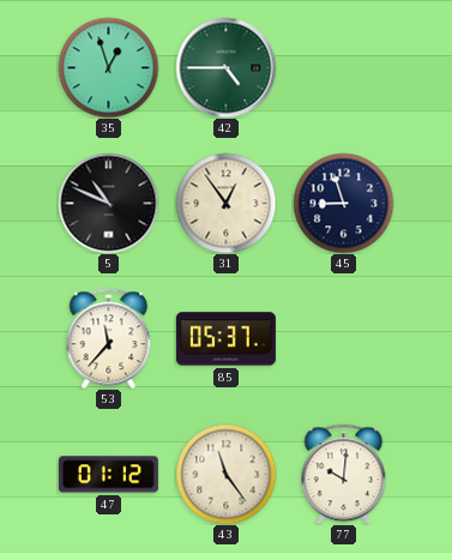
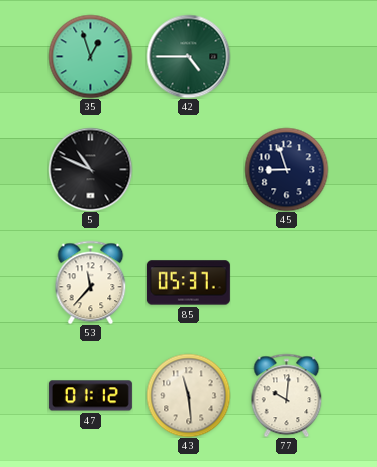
31: 12:54 -> none (225, 203)
43: 11:24 -> 11:29 (188, 395)
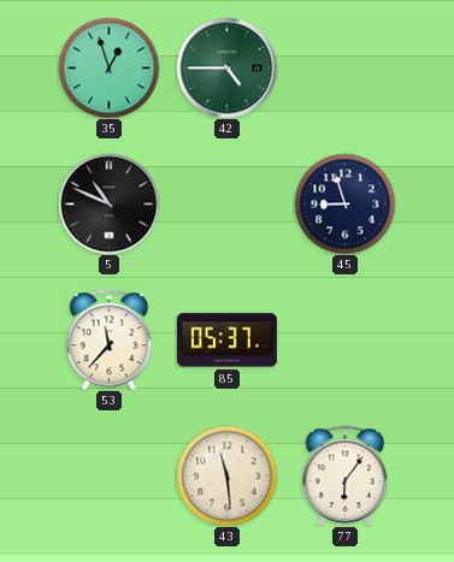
47: 01:12 -> none (90, 396)
77: 10:01 -> 6:06 (346, 475)
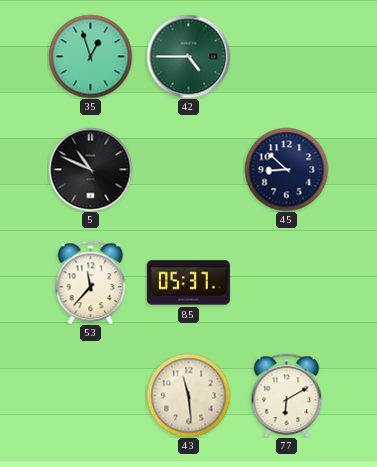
45: 8:57 -> 8:52 (286, 169)
77: 6:06 -> 6:10 (287, 395)
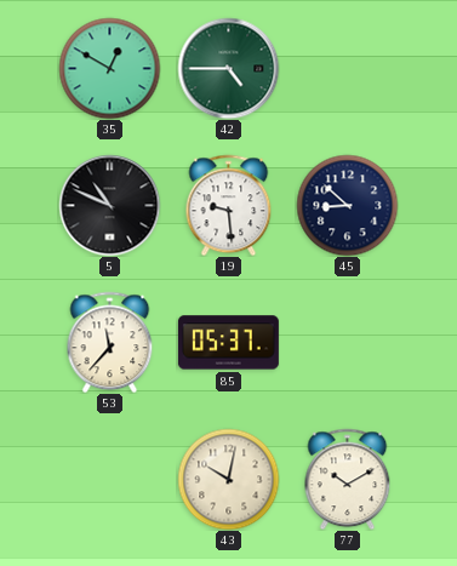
35: 12:57 -> 12:50 (109, 68)
19: none -> 9:29 (229, 205)
43: 11:29 -> 10:02 (228, 479)
77: 6:10 -> 10:10 (348, 479)
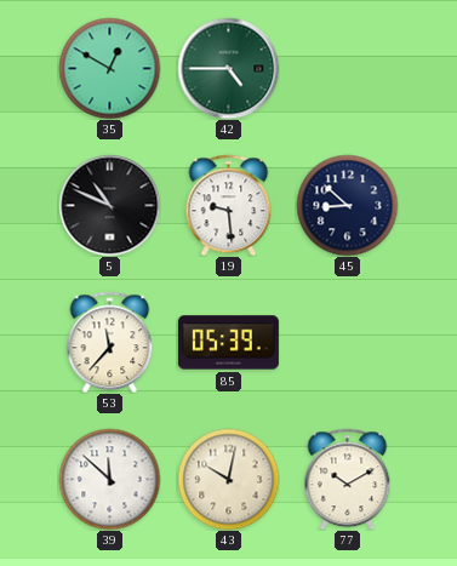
85: 05:37 -> 05:39 (228, 343)
39: none -> 11:52 (109, 479)
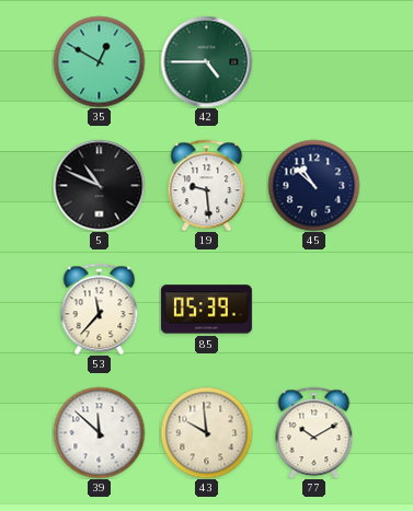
45: 8:52 -> 10:52 (313, 185)
43: 10:02 -> 9:59 (206, 432)
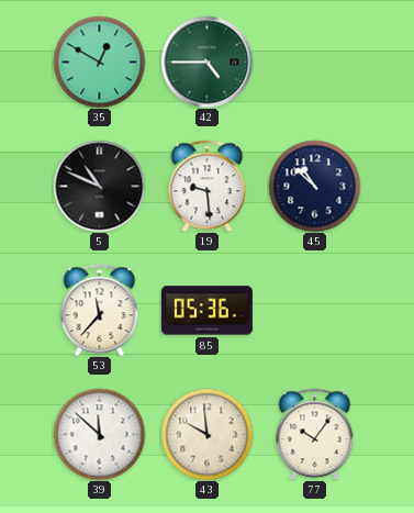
85: 05:39 -> 05:36 (206, 311)
77: 10:10 -> 10:06 (315, 434)
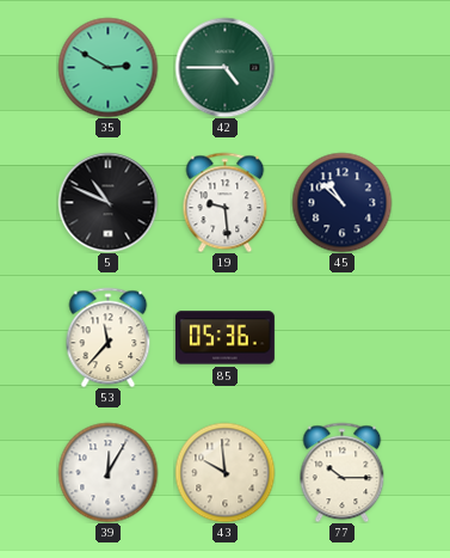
35: 12:50 -> 2:50 (107, 67)
39: 11:52 -> 12:05 (107, 472)
77: 10:06 -> 10:15 (343, 472)
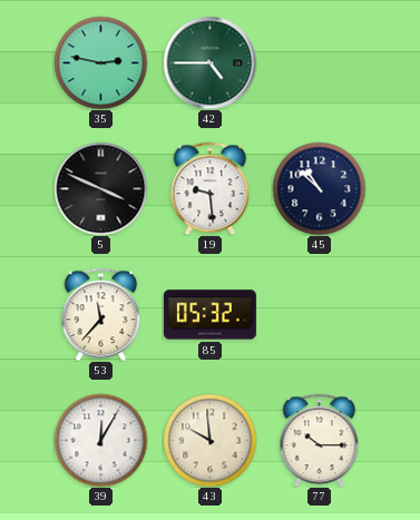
35: 2:50 -> 2:47 (100, 62)
5: 10:49 -> 3:49 (100, 188)
85: 05:36 -> 05:32 (209, 315)
